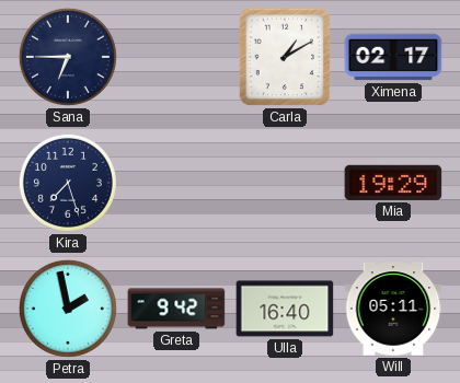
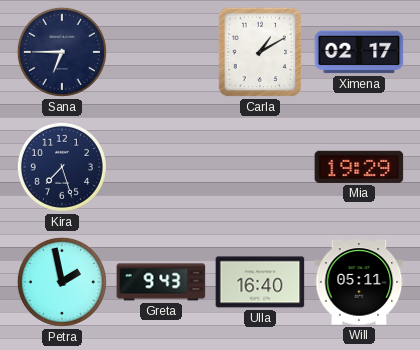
Greta: 9:42 -> 9:43 (161, 282)
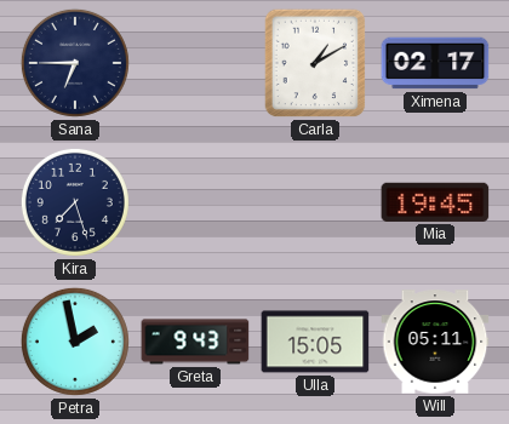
Mia: 19:29 -> 19:45 (435, 202)
Ulla: 16:40 -> 15:05 (315, 342)
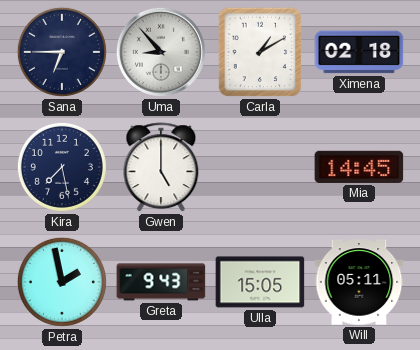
Uma: none -> 8:53 (161, 52)
Ximena: 02:17 -> 02:18 (359, 52)
Kira: 7:27 -> 7:28 (62, 167)
Gwen: none -> 5:00 (161, 168)
Mia: 19:45 -> 14:45 (359, 167)
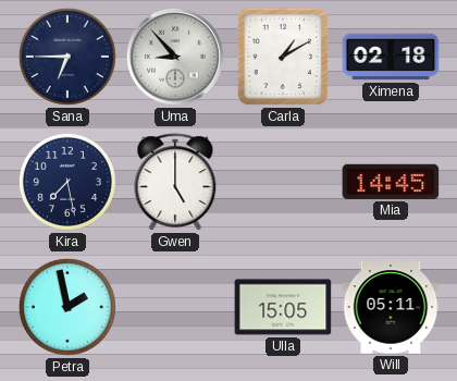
Greta: 9:43 -> none (161, 282)
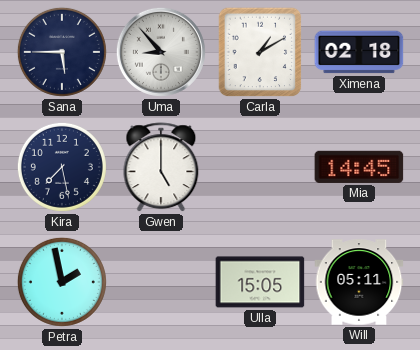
Sana: 6:45 -> 5:45 (62, 52)
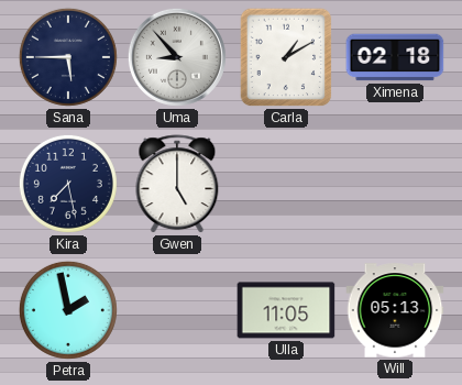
Mia: 14:45 -> none (359, 167)
Ulla: 15:05 -> 11:05 (286, 310)
Will: 05:11 -> 05:13 (395, 310)
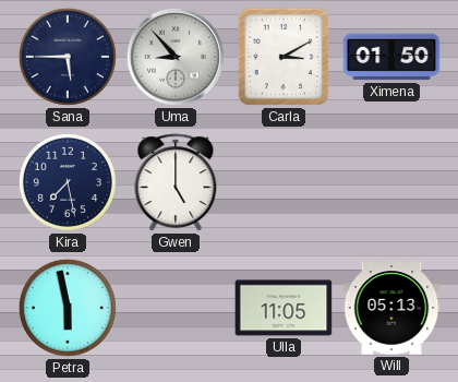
Carla: 1:10 -> 3:10 (284, 57)
Ximena: 02:18 -> 01:50 (391, 57)
Petra: 1:58 -> 5:58 (68, 308)
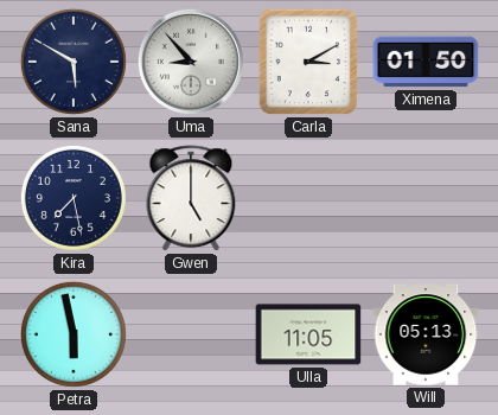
Sana: 5:45 -> 5:50 (74, 62)
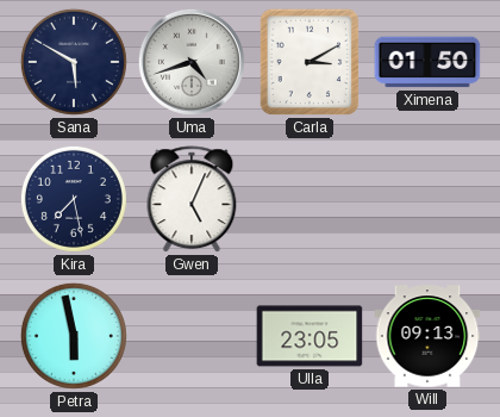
Uma: 8:53 -> 4:42 (192, 62)
Gwen: 5:00 -> 5:04 (192, 200)
Ulla: 11:05 -> 23:05 (310, 336)
Will: 05:13 -> 09:13 (427, 336)
